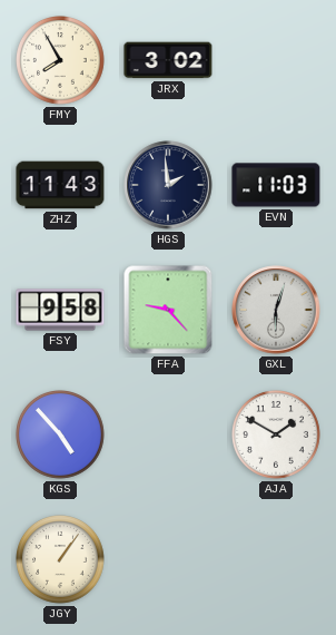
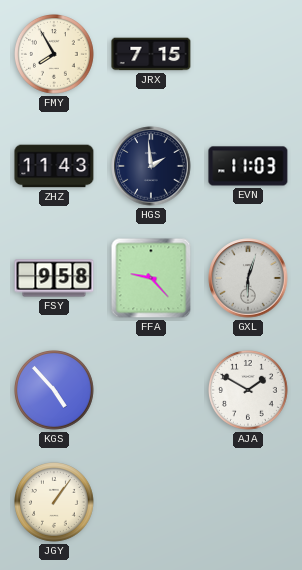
JRX: 3:02 -> 7:15 (151, 54)
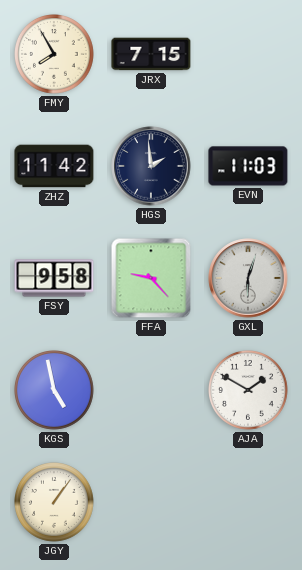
ZHZ: 11:43 -> 11:42 (54, 166)
KGS: 4:53 -> 4:58 (55, 391)
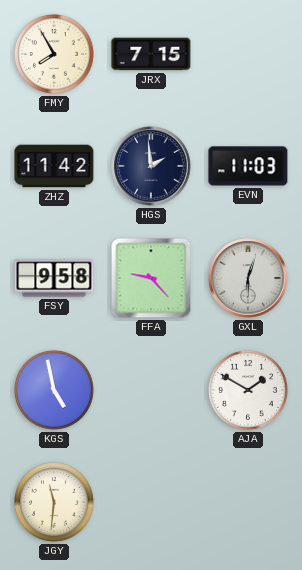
JGY: 1:06 -> 11:31 (55, 503)
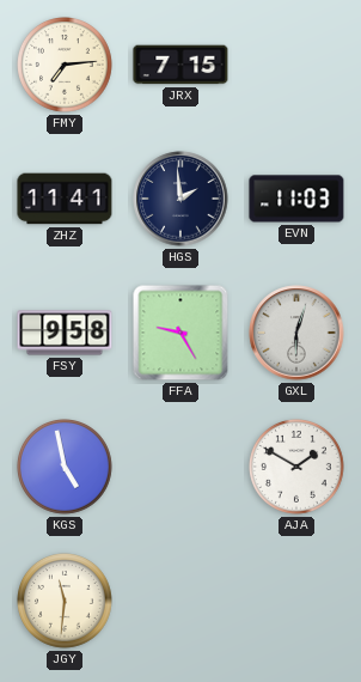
FMY: 7:55 -> 7:14 (66, 66)
ZHZ: 11:42 -> 11:41 (65, 199)
FFA: 9:23 -> 9:25 (180, 333)
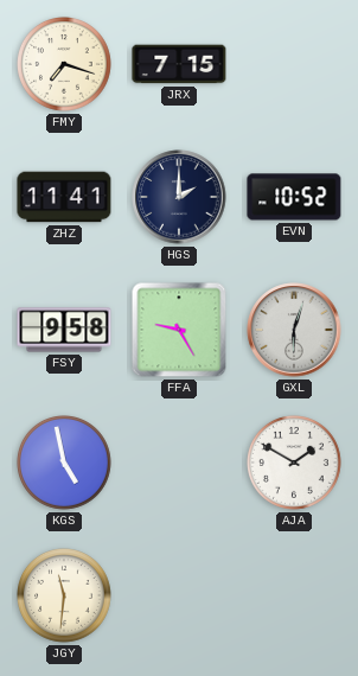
FMY: 7:14 -> 7:18 (65, 65)
HGS: 1:59 -> 2:00 (179, 197)
EVN: 11:03 -> 10:52 (294, 197)
